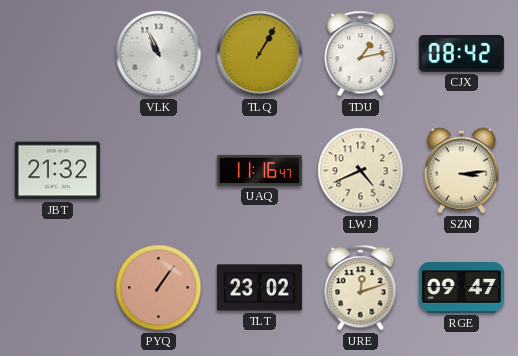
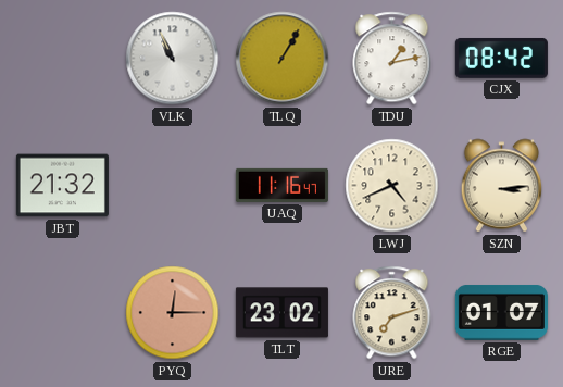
PYQ: 1:06 -> 12:15 (173, 313)
URE: 12:12 -> 7:12 (392, 313)
RGE: 09:47 -> 01:07 (501, 312)
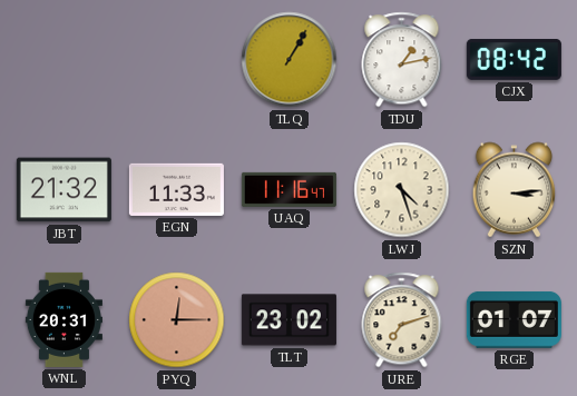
VLK: 10:56 -> none (173, 59)
EGN: none -> 11:33 (176, 189)
LWJ: 4:41 -> 4:27 (402, 190)
WNL: none -> 20:31 (63, 319)
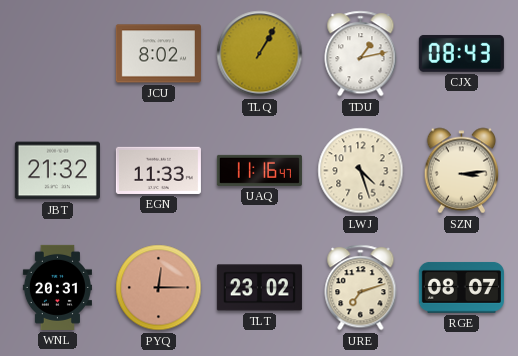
JCU: none -> 8:02 (158, 54)
CJX: 08:42 -> 08:43 (461, 53)
RGE: 01:07 -> 08:07 (461, 287)
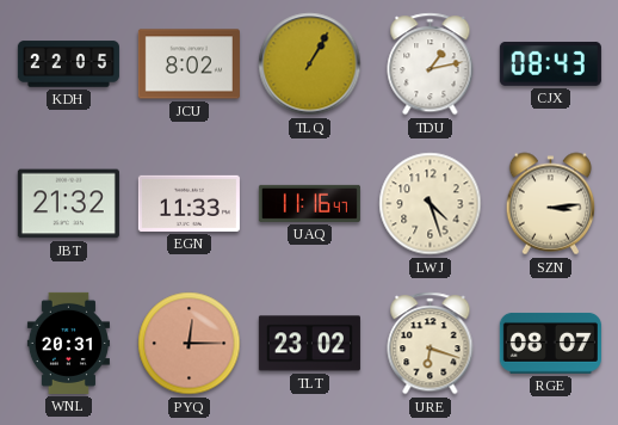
KDH: none -> 22:05 (68, 64)
URE: 7:12 -> 6:18 (431, 344)
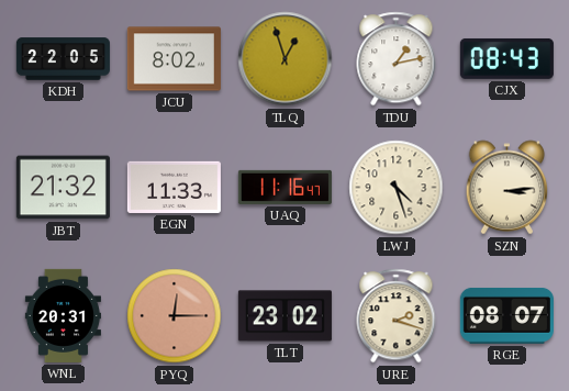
TLQ: 1:05 -> 12:57 (286, 59)
URE: 6:18 -> 2:18 (397, 316)
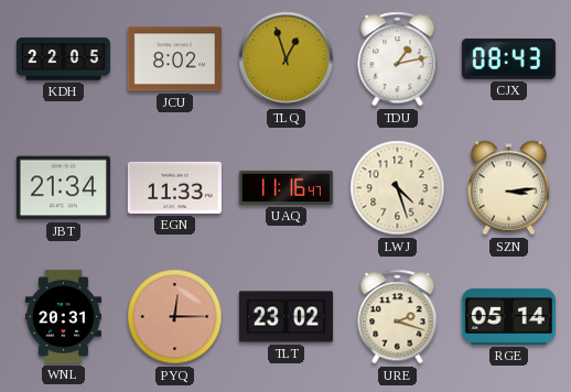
JBT: 21:32 -> 21:34 (63, 188)
RGE: 08:07 -> 05:14 (508, 316)
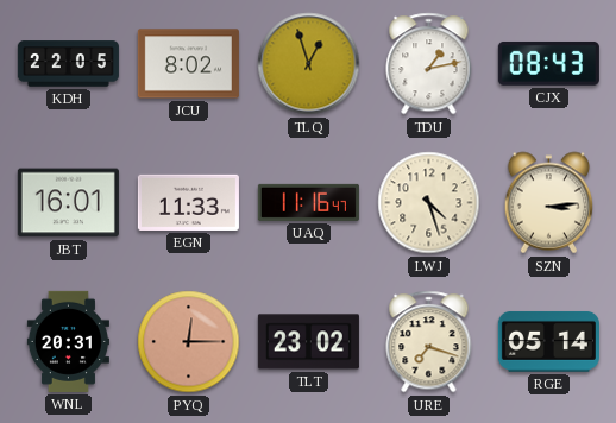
JBT: 21:34 -> 16:01 (68, 203)
URE: 2:18 -> 7:18 (429, 342)
